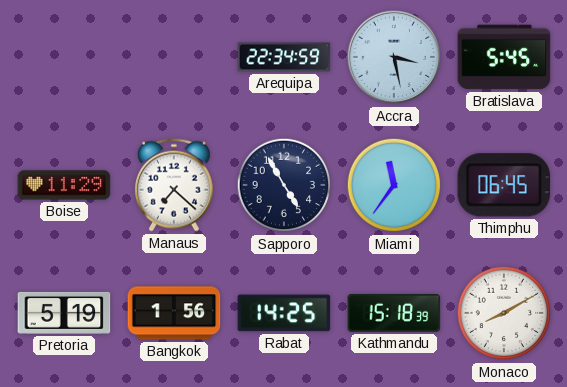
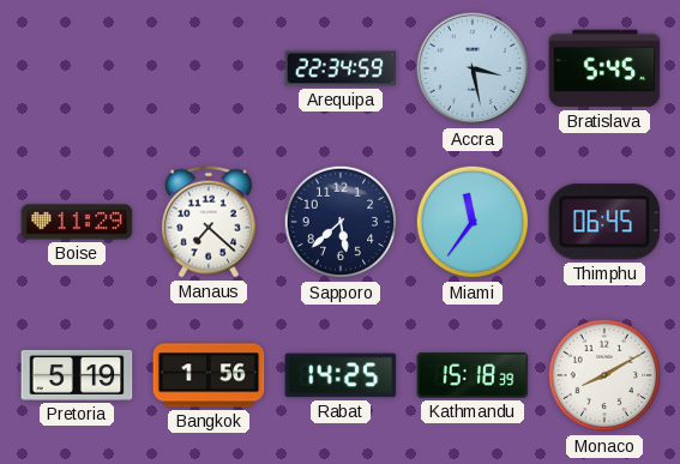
Sapporo: 4:55 -> 5:38 (341, 222)
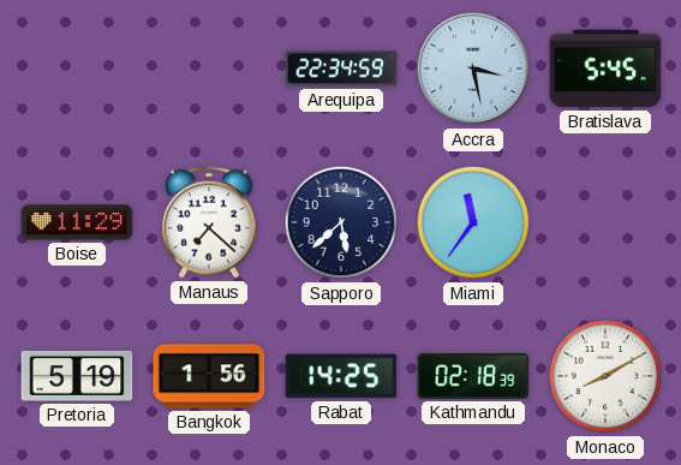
Thimphu: 06:45 -> none (604, 222)
Kathmandu: 15:18 -> 02:18 (473, 376)
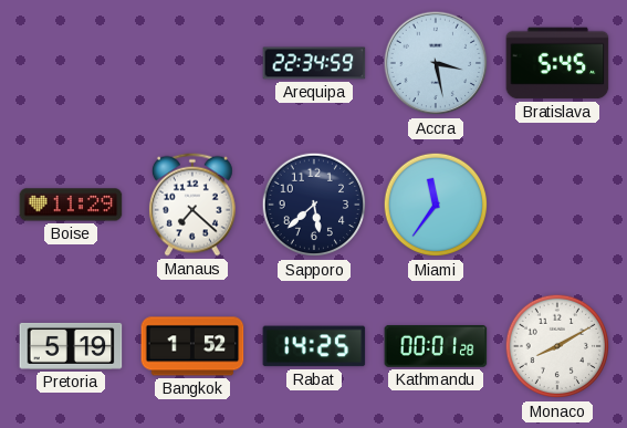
Bangkok: 1:56 -> 1:52 (192, 346)
Kathmandu: 02:18 -> 00:01 (436, 346)
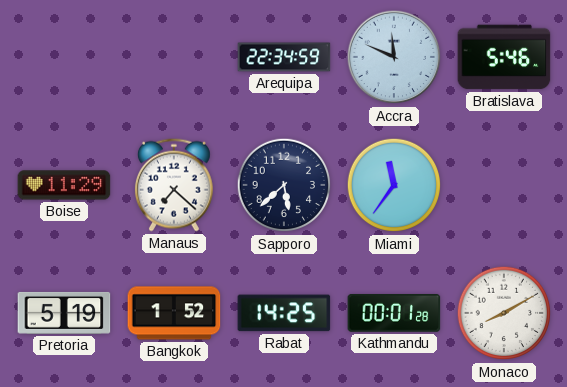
Accra: 3:28 -> 11:49 (394, 57)
Bratislava: 5:45 -> 5:46 (504, 57)
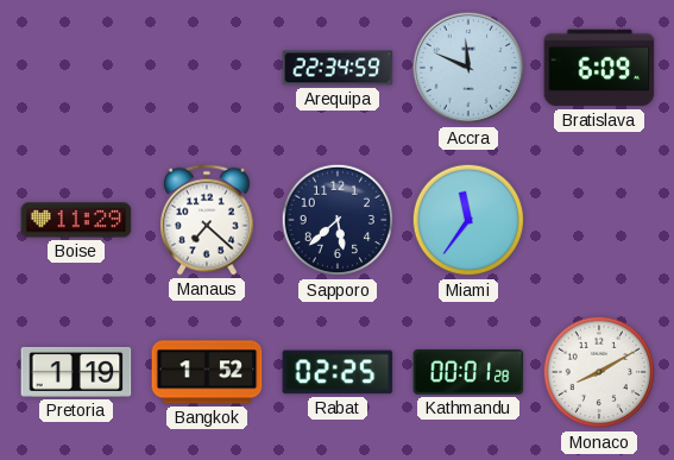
Bratislava: 5:46 -> 6:09 (599, 68)
Pretoria: 5:19 -> 1:19 (76, 372)
Rabat: 14:25 -> 02:25 (338, 372)
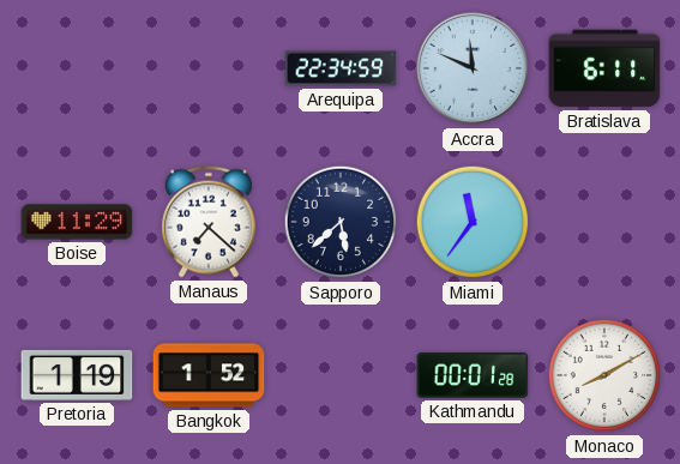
Bratislava: 6:09 -> 6:11 (604, 68)
Rabat: 02:25 -> none (338, 372)
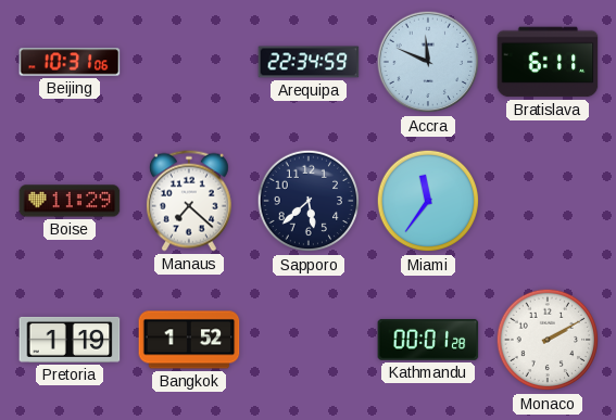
Beijing: none -> 10:31 (70, 62)
Monaco: 8:10 -> 2:10 (548, 340)
